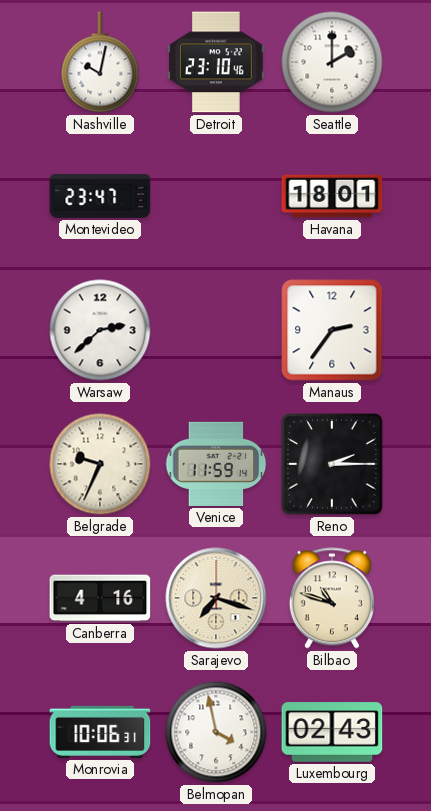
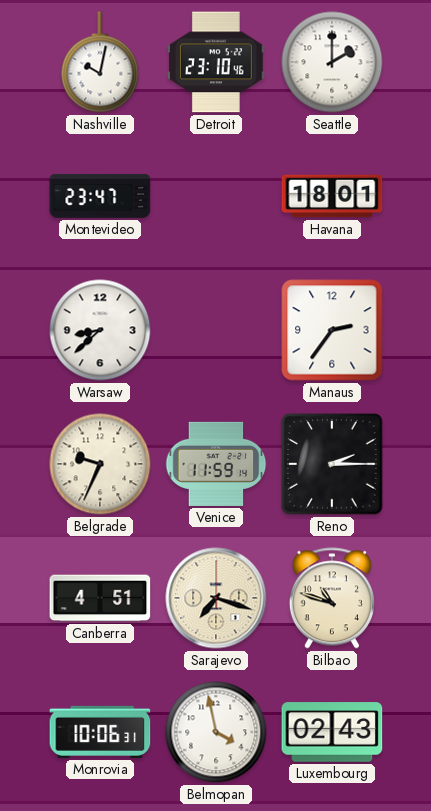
Warsaw: 2:38 -> 8:38 (100, 330)
Canberra: 4:16 -> 4:51 (100, 598)
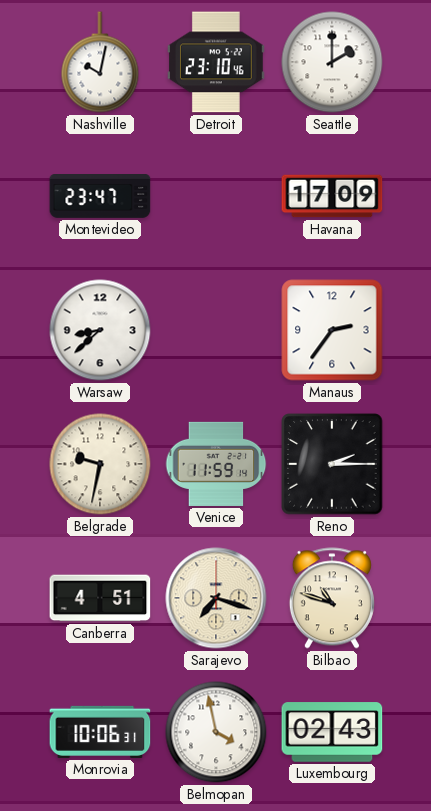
Havana: 18:01 -> 17:09 (332, 196)
Belgrade: 9:34 -> 9:32 (100, 464)
